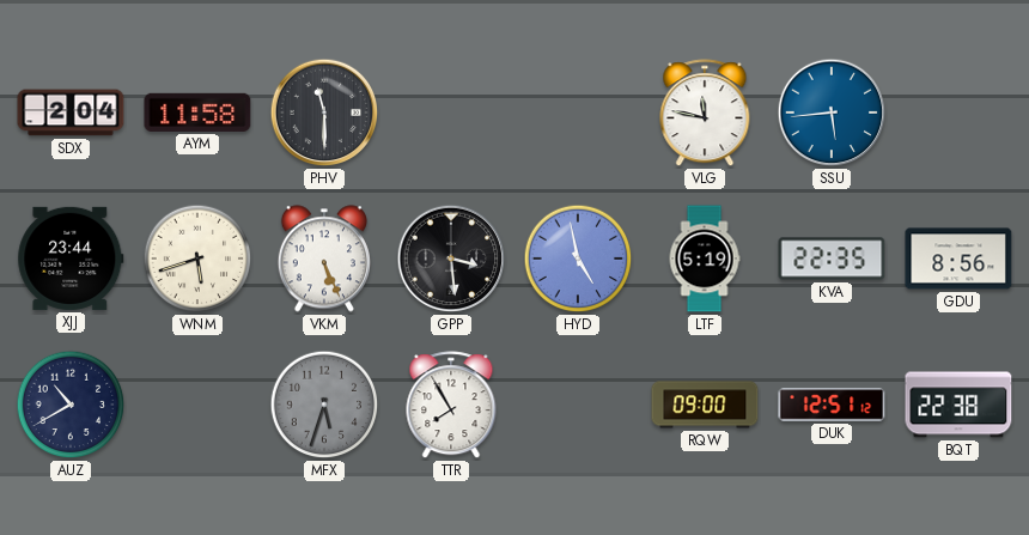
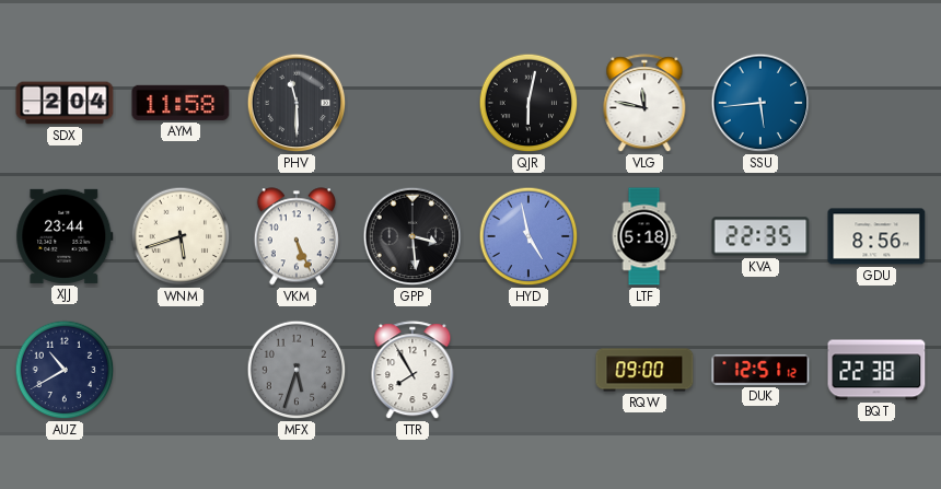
QJR: none -> 6:02 (528, 103)
LTF: 5:19 -> 5:18 (644, 236)
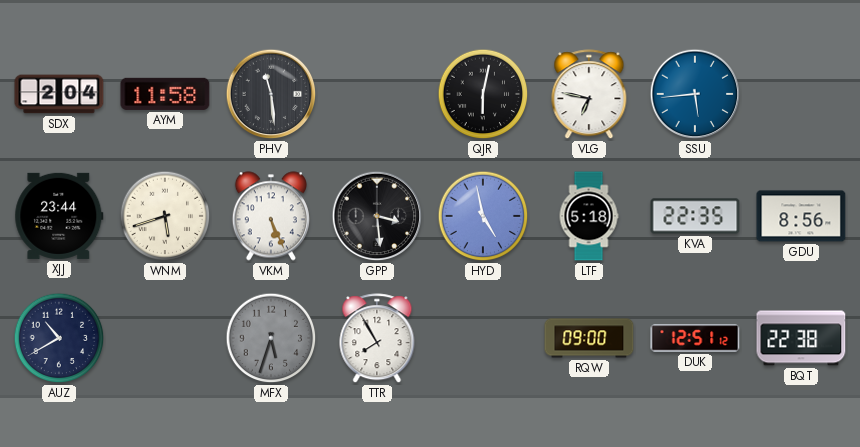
PHV: 11:30 -> 11:29 (271, 94)
VLG: 11:47 -> 6:47 (589, 95)
